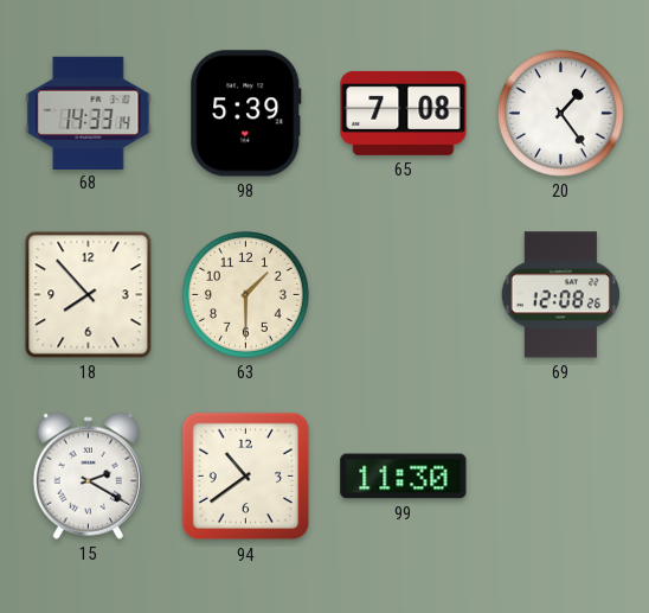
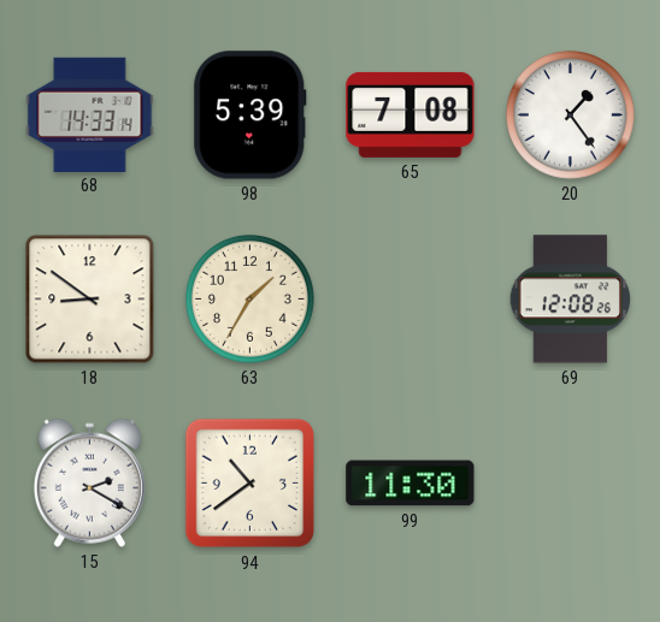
18: 7:53 -> 8:51 (90, 300)
63: 1:30 -> 1:35 (249, 298)
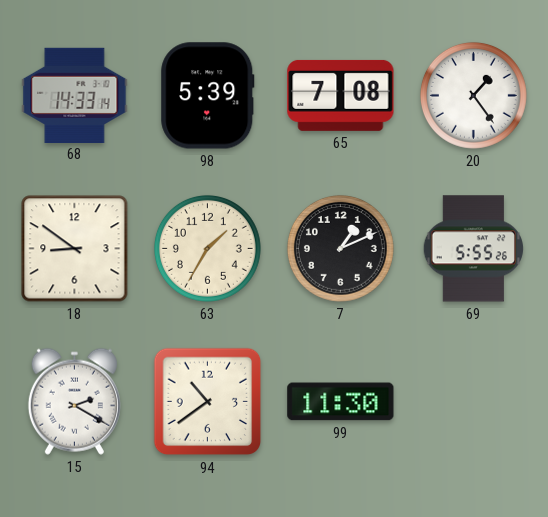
7: none -> 1:11 (340, 248)
69: 12:08 -> 5:55 (473, 249)
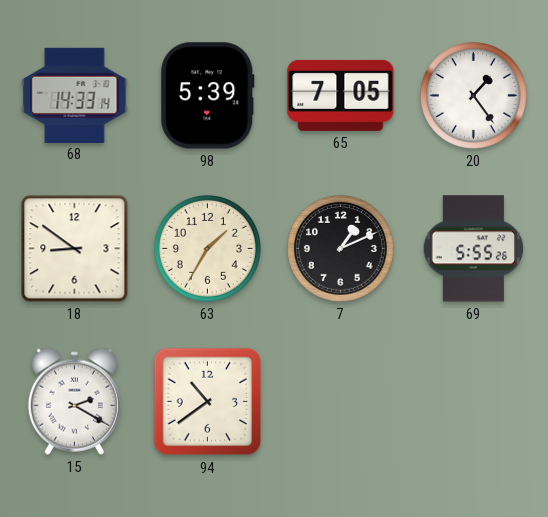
65: 7:08 -> 7:05 (341, 95)
99: 11:30 -> none (341, 402)
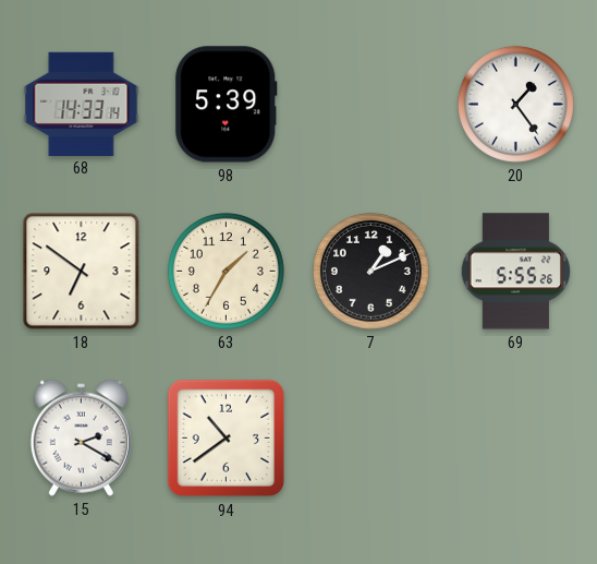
65: 7:05 -> none (341, 95)
18: 8:51 -> 6:51 (82, 272)
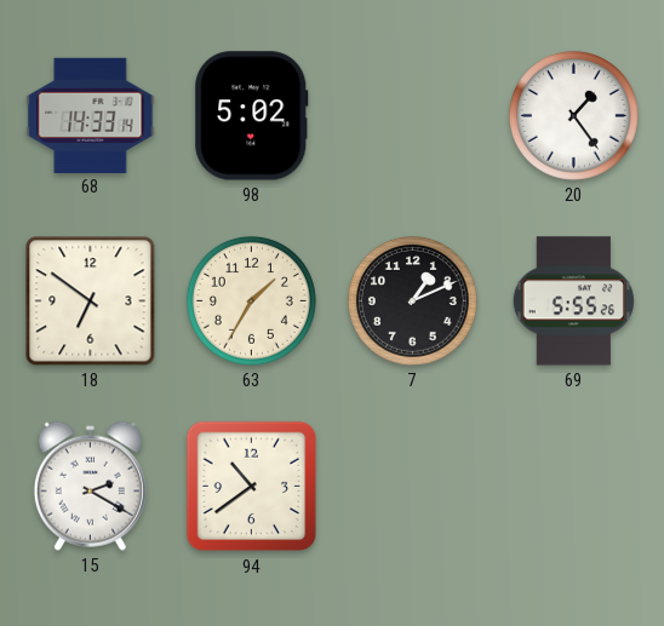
98: 5:39 -> 5:02 (252, 116)
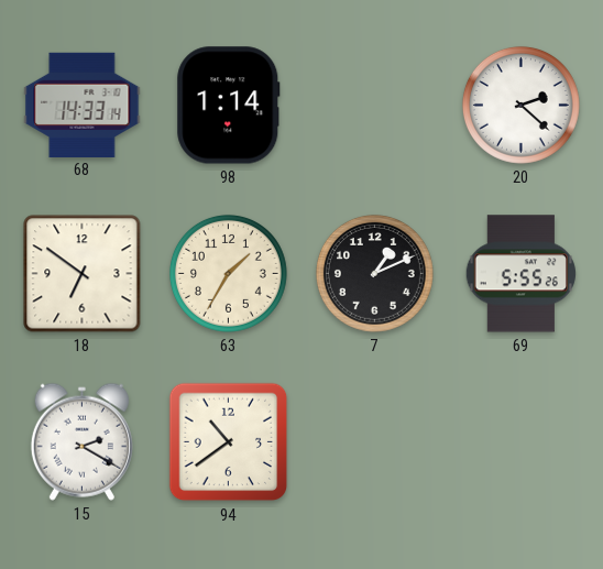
98: 5:02 -> 1:14 (229, 106)
20: 1:24 -> 2:22 (520, 105)
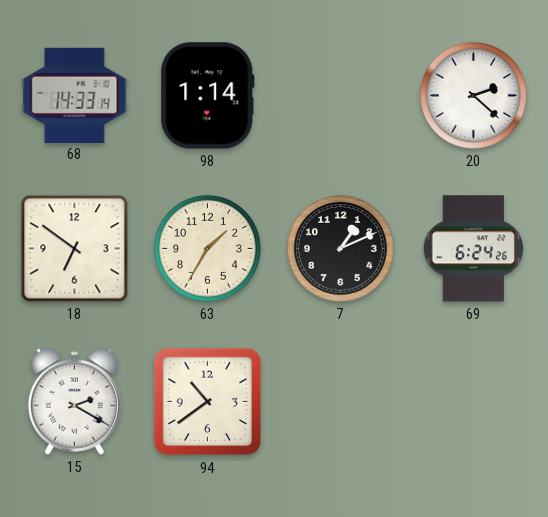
69: 5:55 -> 6:24 (473, 249)
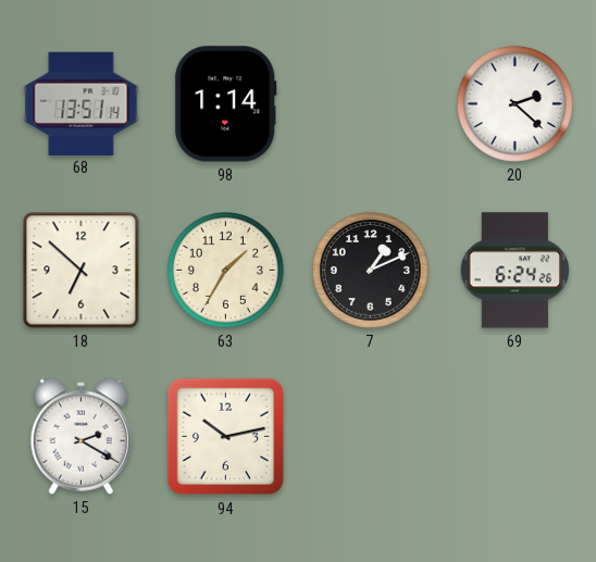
68: 14:33 -> 13:51 (82, 103)
18: 6:51 -> 6:52 (82, 271)
94: 10:39 -> 10:13 (226, 437)
